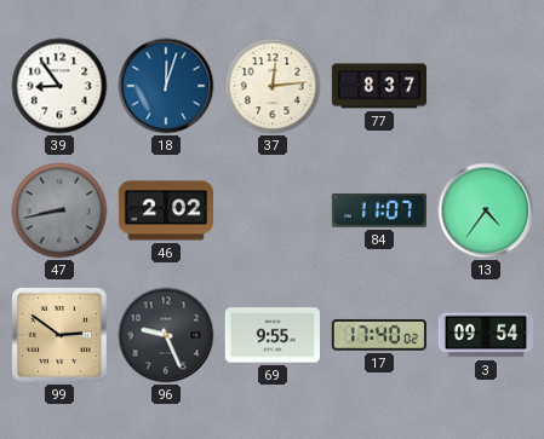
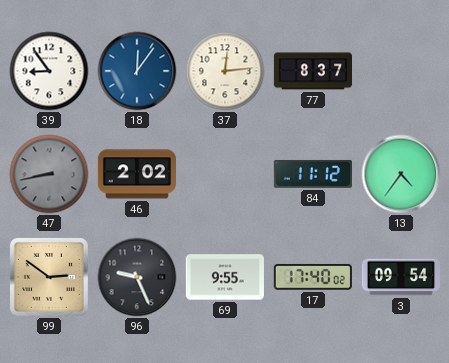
18: 12:03 -> 12:06 (137, 71)
84: 11:07 -> 11:12 (313, 174)
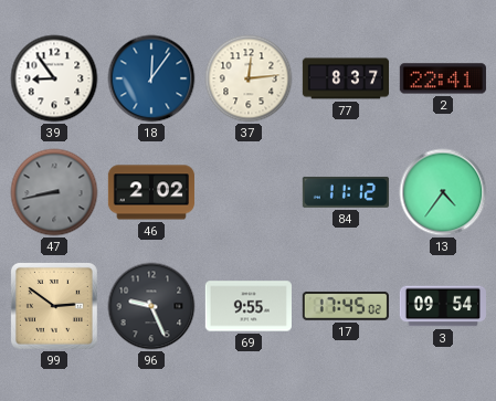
2: none -> 22:41 (443, 78)
17: 17:40 -> 17:45 (346, 306)
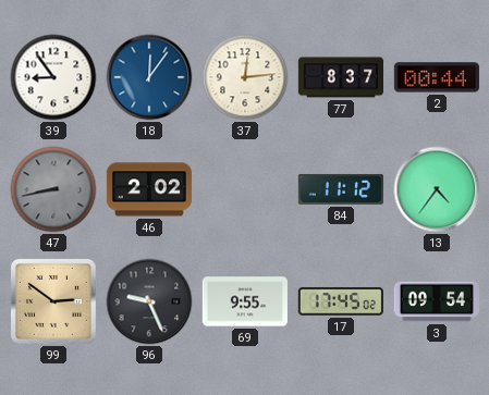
2: 22:41 -> 00:44 (437, 77)
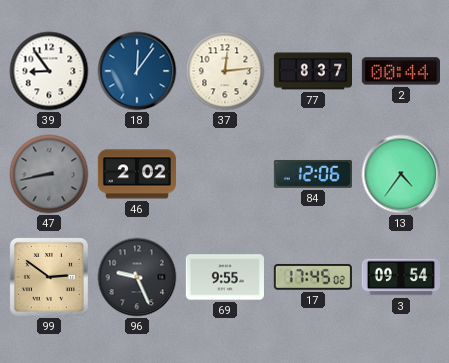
84: 11:12 -> 12:06 (313, 174)
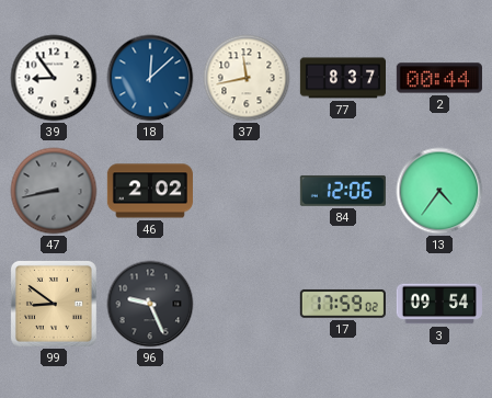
18: 12:06 -> 12:08 (150, 78)
37: 12:14 -> 11:43 (247, 78)
99: 2:51 -> 8:51 (54, 304)
69: 9:55 -> none (225, 277)
17: 17:45 -> 17:59 (343, 304)
